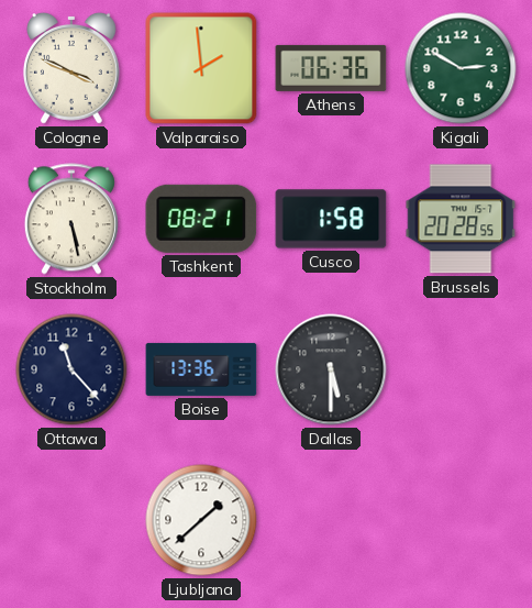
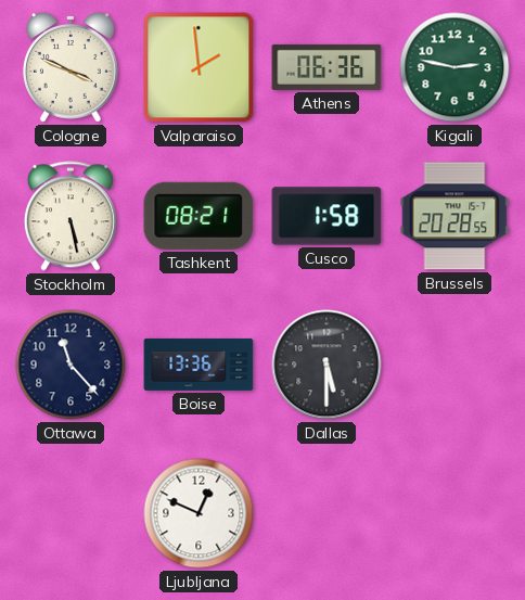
Kigali: 2:50 -> 2:47 (454, 67)
Ljubljana: 1:38 -> 12:49 (199, 513)
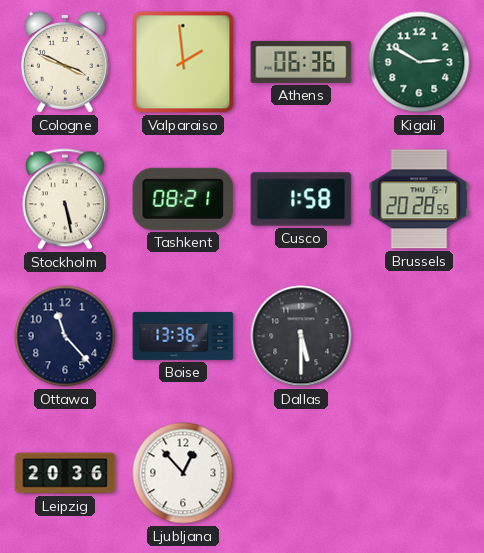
Kigali: 2:47 -> 2:50 (419, 62)
Leipzig: none -> 20:36 (65, 473)
Ljubljana: 12:49 -> 12:53 (183, 473)
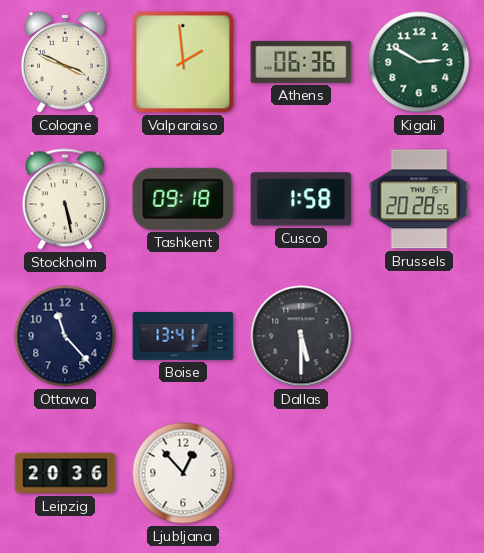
Tashkent: 08:21 -> 09:18 (183, 199)
Boise: 13:36 -> 13:41 (183, 336)
